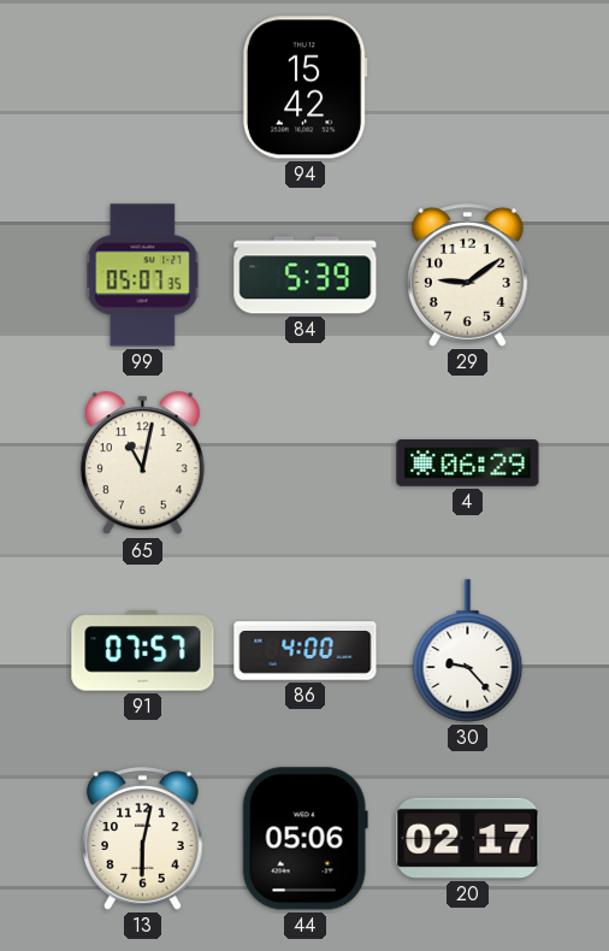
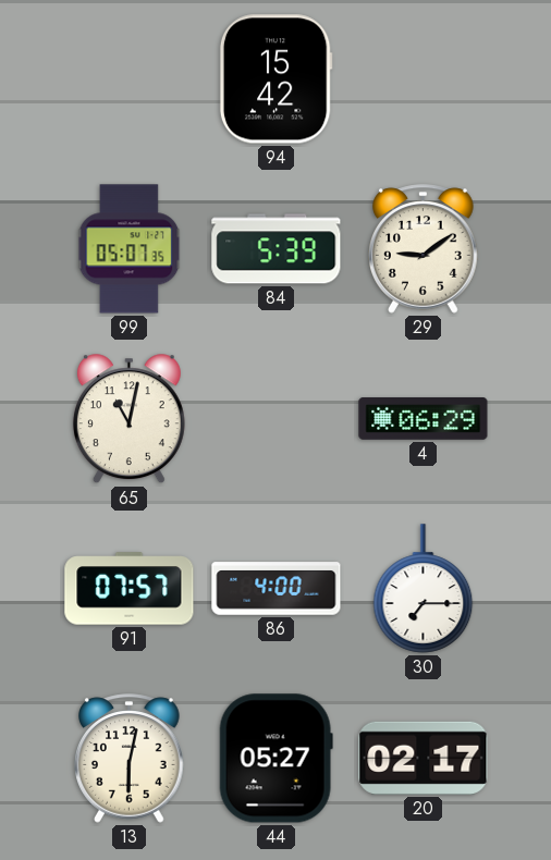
30: 9:23 -> 7:15 (424, 589)
44: 05:06 -> 05:27 (275, 759)
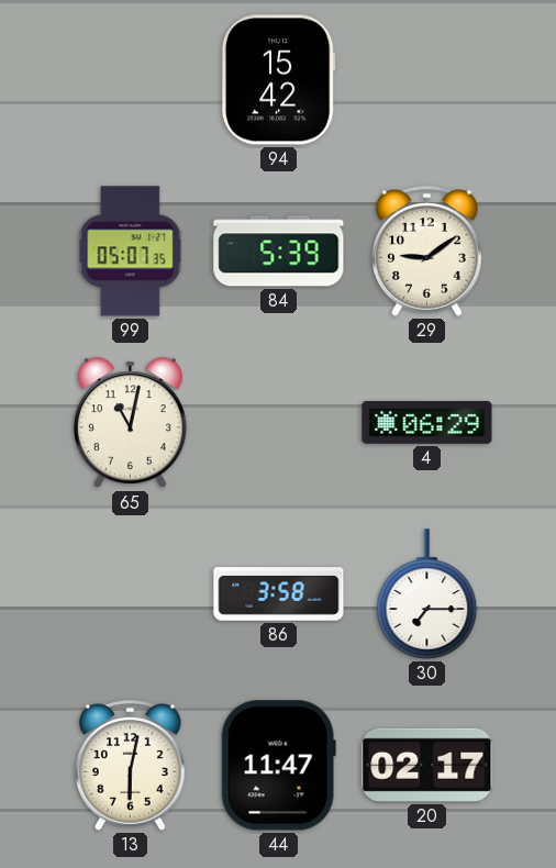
91: 07:57 -> none (130, 589)
86: 4:00 -> 3:58 (279, 594)
44: 05:27 -> 11:47 (278, 766)
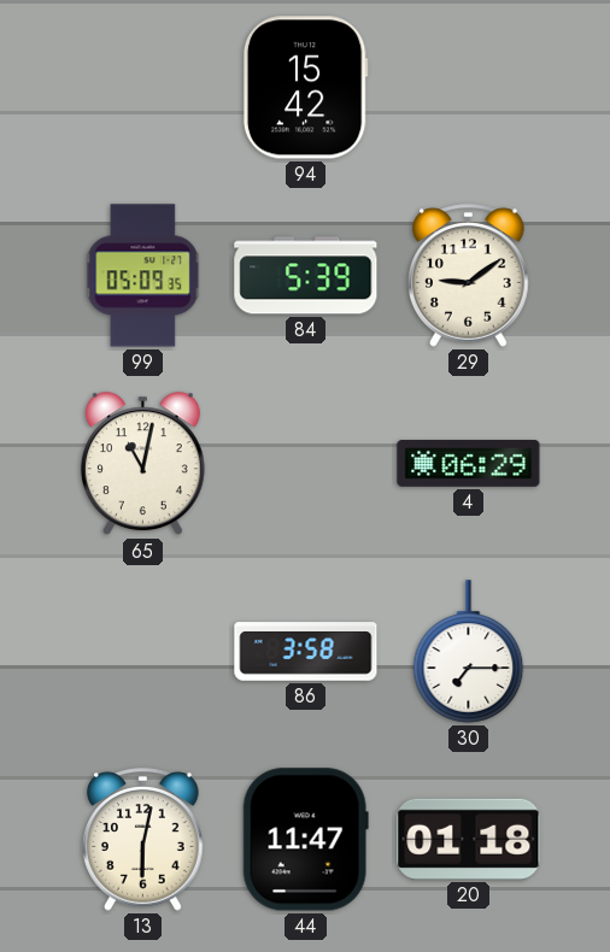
99: 05:07 -> 05:09 (143, 276)
20: 02:17 -> 01:18 (469, 839)
